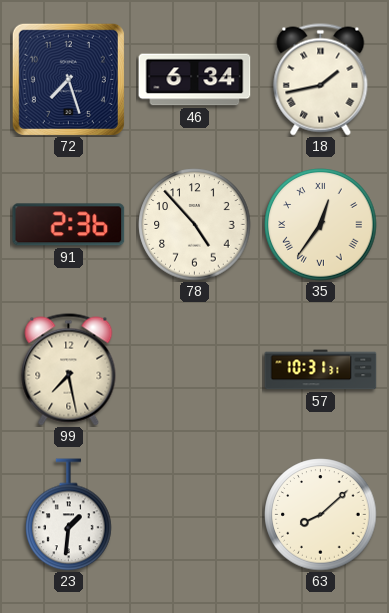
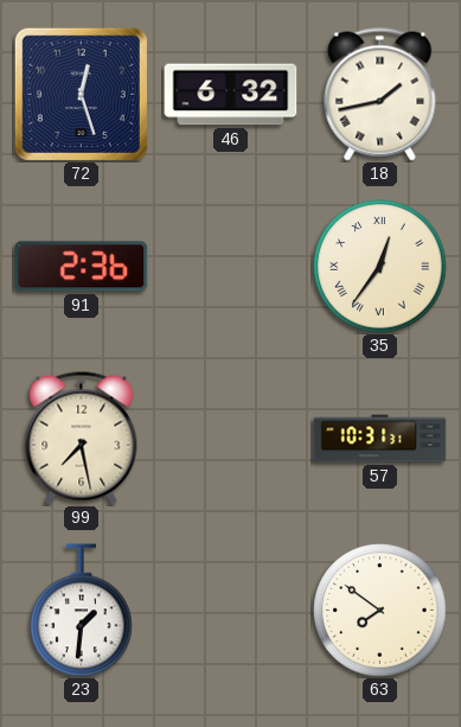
72: 7:27 -> 12:27 (81, 94)
46: 6:34 -> 6:32 (231, 95)
78: 4:53 -> none (195, 225)
63: 8:08 -> 7:51 (380, 611)
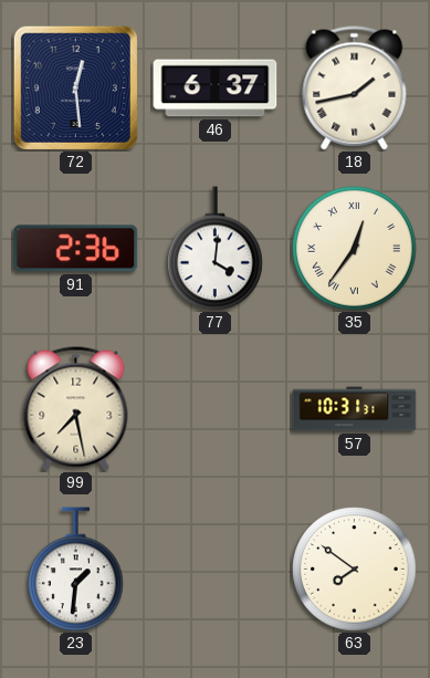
72: 12:27 -> 12:29 (75, 87)
46: 6:32 -> 6:37 (216, 88)
77: none -> 4:01 (216, 249)
